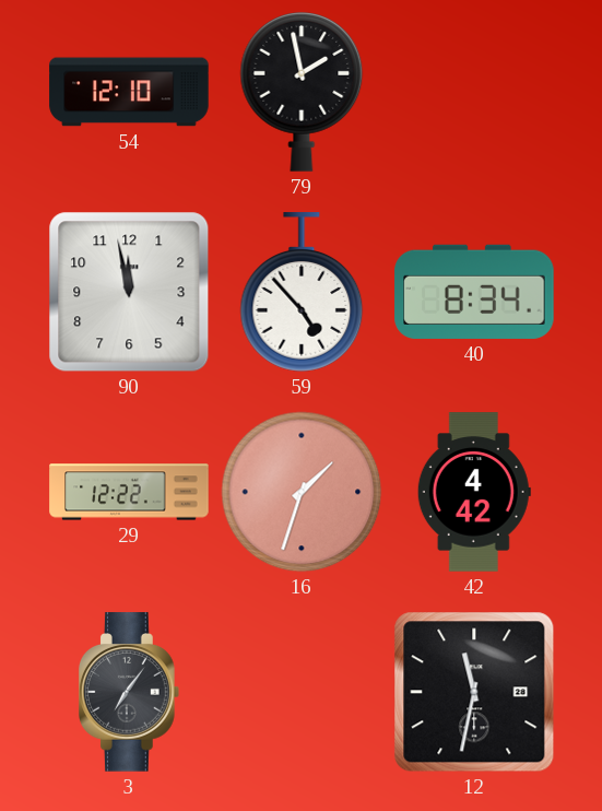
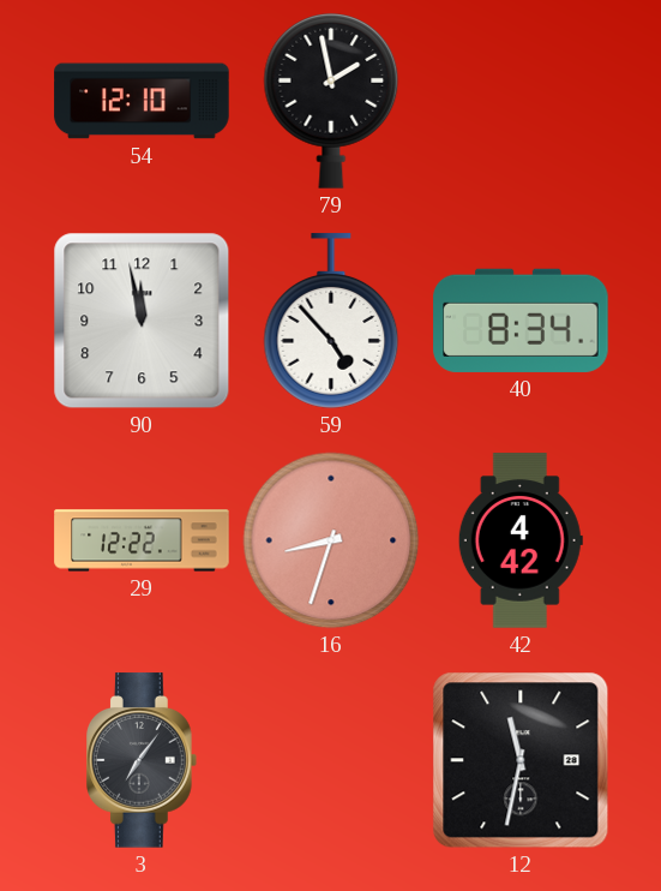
16: 1:33 -> 8:33 (331, 540)
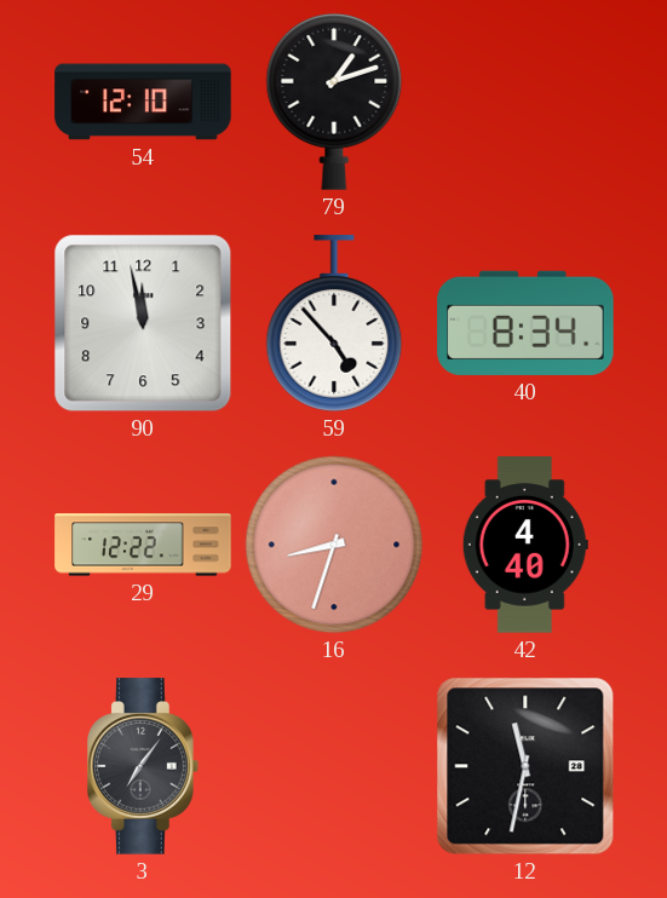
79: 1:58 -> 1:12 (334, 102)
42: 4:42 -> 4:40 (525, 545)
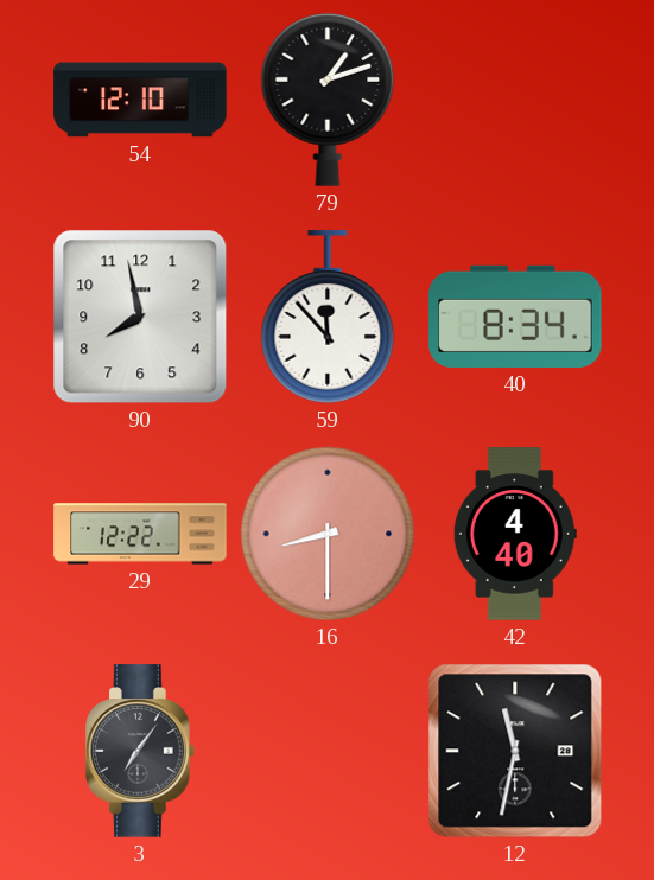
90: 11:58 -> 7:58 (140, 317)
59: 4:53 -> 11:53 (328, 317)
16: 8:33 -> 8:30 (328, 534)
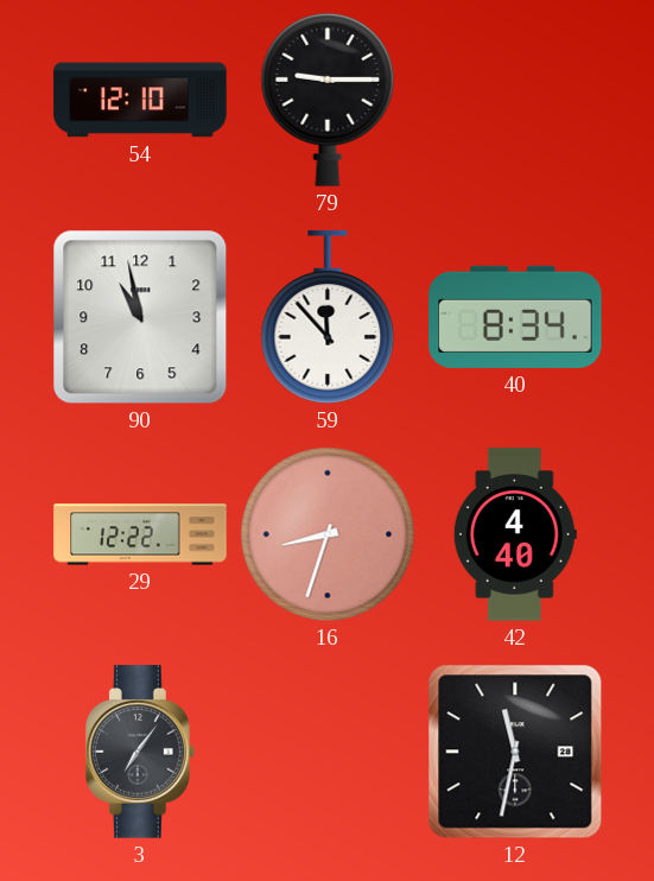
79: 1:12 -> 9:15 (328, 100)
90: 7:58 -> 10:58 (140, 317)
16: 8:30 -> 8:33 (328, 534)
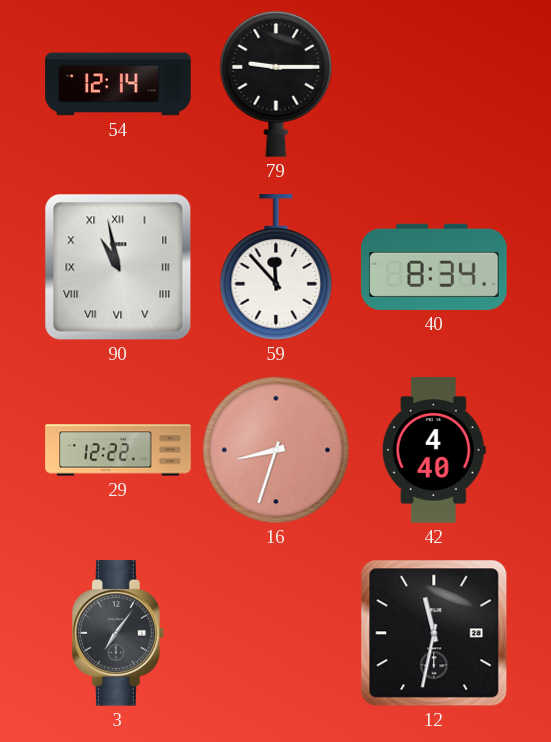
54: 12:10 -> 12:14 (118, 84)
90 numerals: Arabic -> Roman (118, 267)
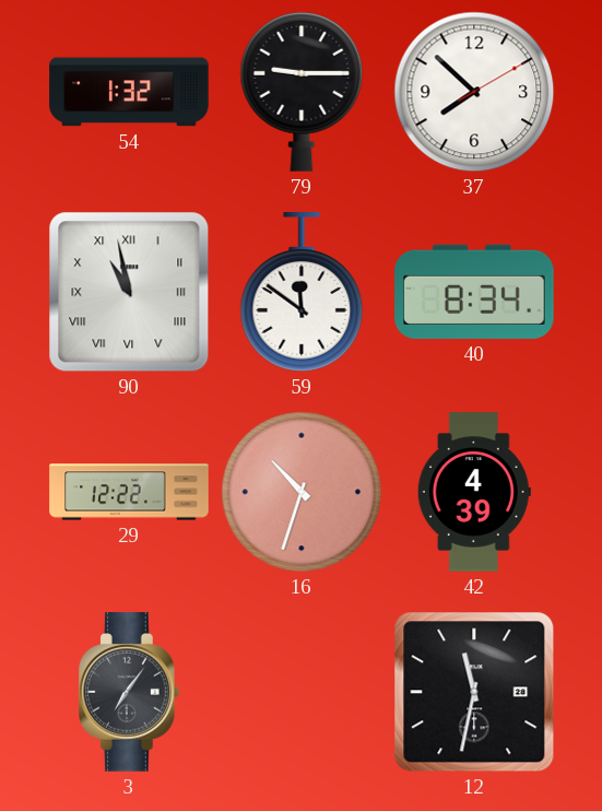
54: 12:14 -> 1:32 (129, 92)
37: none -> 7:52 (474, 92)
59: 11:53 -> 11:51 (302, 292)
16: 8:33 -> 10:33 (302, 492)
42: 4:40 -> 4:39 (474, 492)
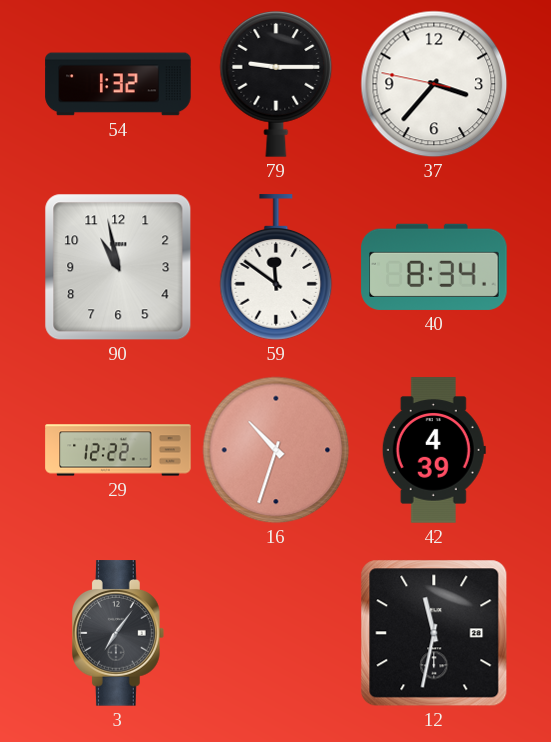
37: 7:52 -> 3:36 (434, 84)
90 numerals: Roman -> Arabic (118, 267)
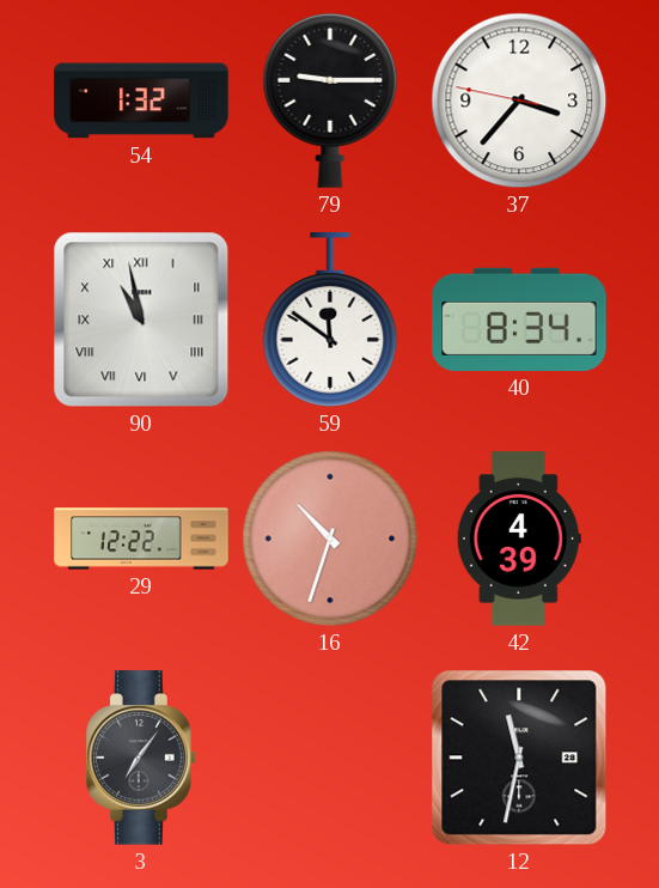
90 numerals: Arabic -> Roman (141, 320)
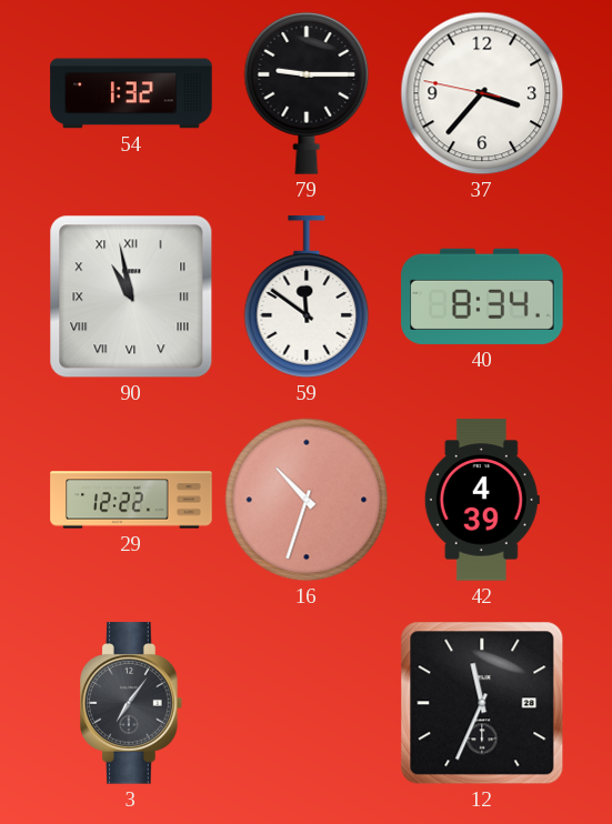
12: 11:32 -> 11:34 (482, 703)
